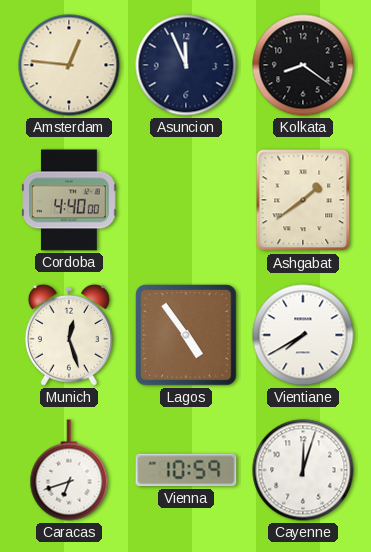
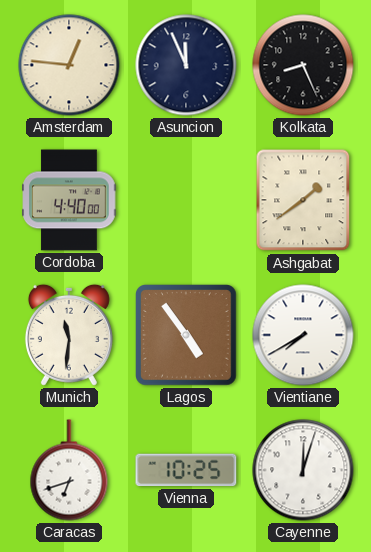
Kolkata: 8:21 -> 8:26 (303, 65)
Munich: 12:27 -> 11:31 (69, 335)
Vienna: 10:59 -> 10:25 (186, 470)
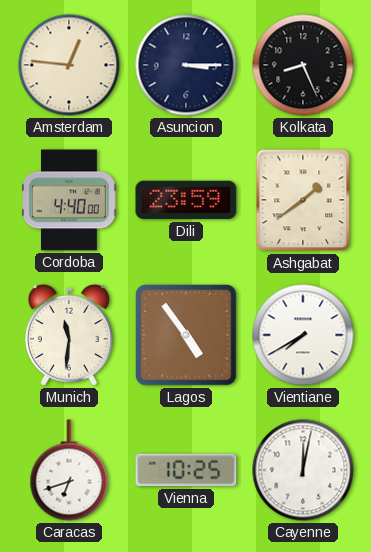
Asuncion: 11:56 -> 3:15 (186, 65)
Dili: none -> 23:59 (186, 200)
Cayenne: 12:03 -> 12:02 (303, 470)
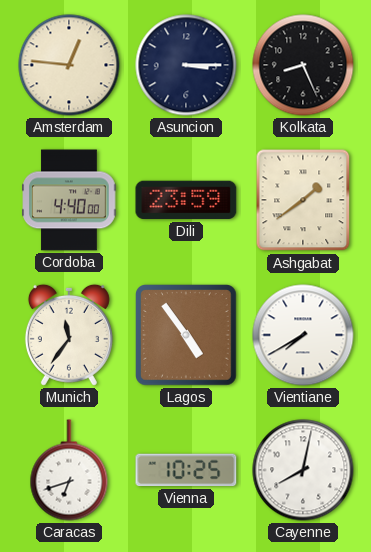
Munich: 11:31 -> 11:36 (69, 335)
Cayenne: 12:02 -> 8:02 (303, 470)
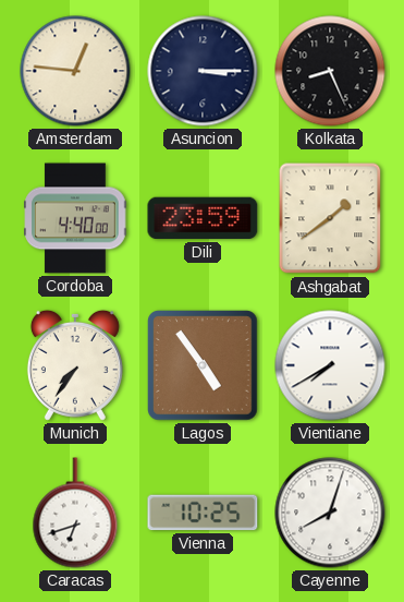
Munich: 11:36 -> 7:36 (75, 365)
Cayenne: 8:02 -> 8:03 (330, 513)
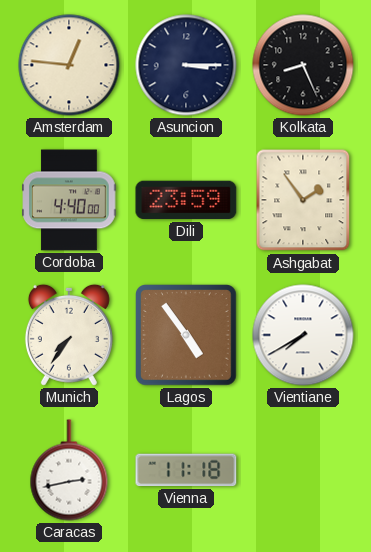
Ashgabat: 1:39 -> 1:54 (303, 200)
Caracas: 6:42 -> 2:43 (69, 470)
Vienna: 10:25 -> 11:18 (186, 470)
Cayenne: 8:03 -> none (330, 513)
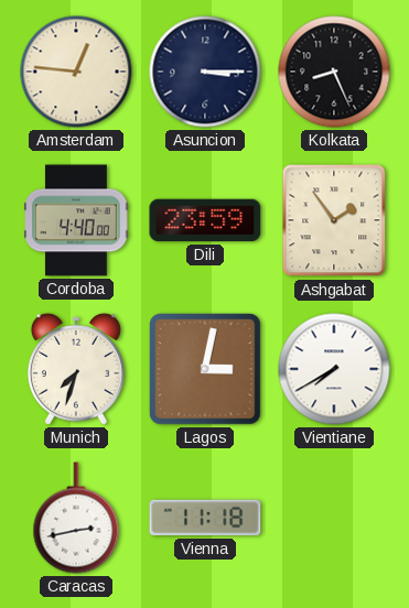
Munich: 7:36 -> 7:33 (76, 369)
Lagos: 4:54 -> 3:02 (206, 370)
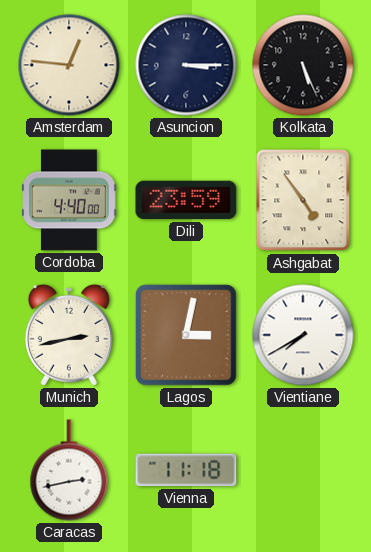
Kolkata: 8:26 -> 5:26 (303, 65)
Ashgabat: 1:54 -> 4:54 (303, 200)
Munich: 7:33 -> 2:43 (69, 335)
